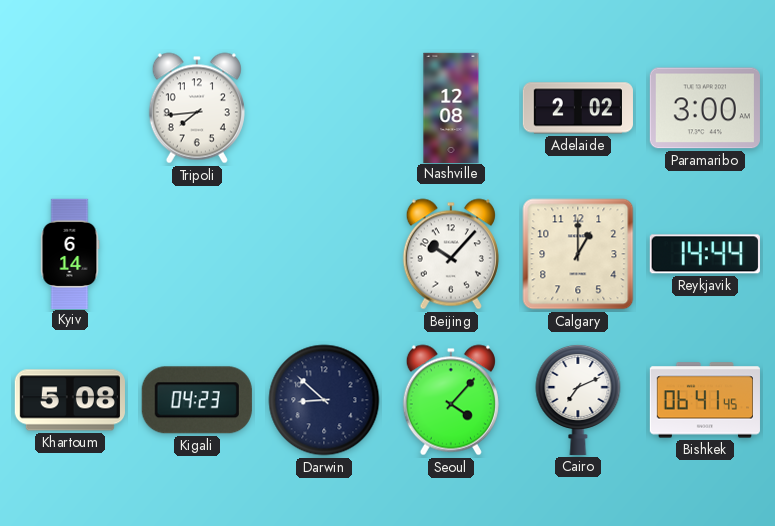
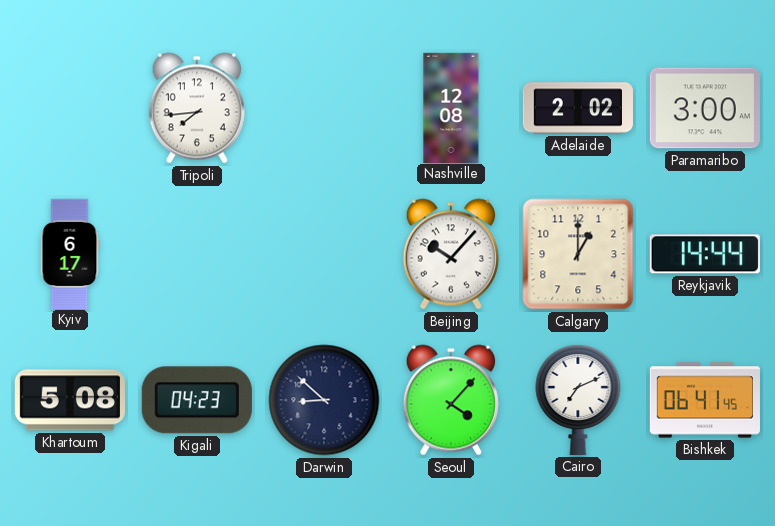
Kyiv: 6:14 -> 6:17 (70, 253)
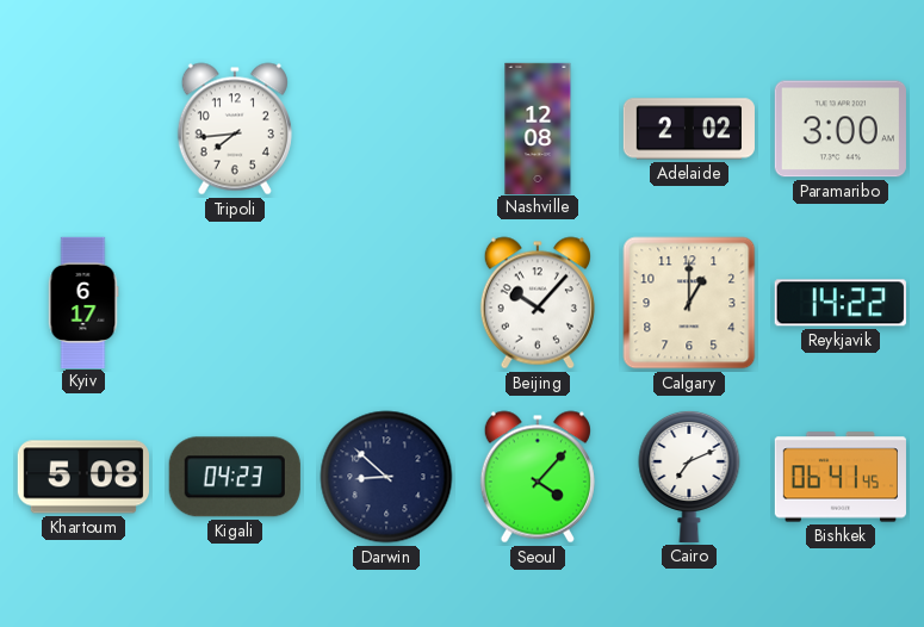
Reykjavik: 14:44 -> 14:22 (841, 303)
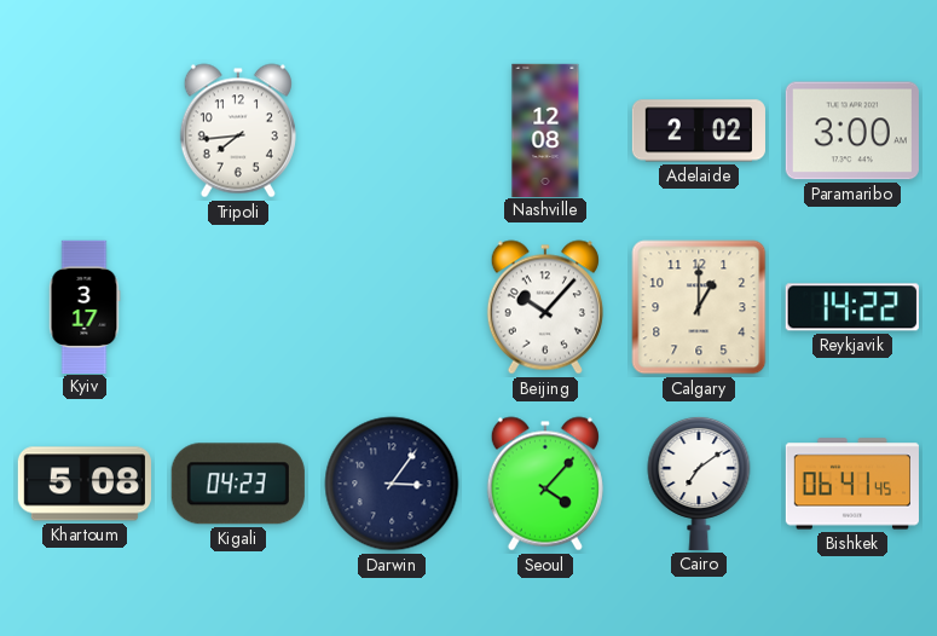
Kyiv: 6:17 -> 3:17 (85, 306)
Darwin: 8:52 -> 3:06 (392, 484)
Cairo: 7:11 -> 7:09 (699, 482)
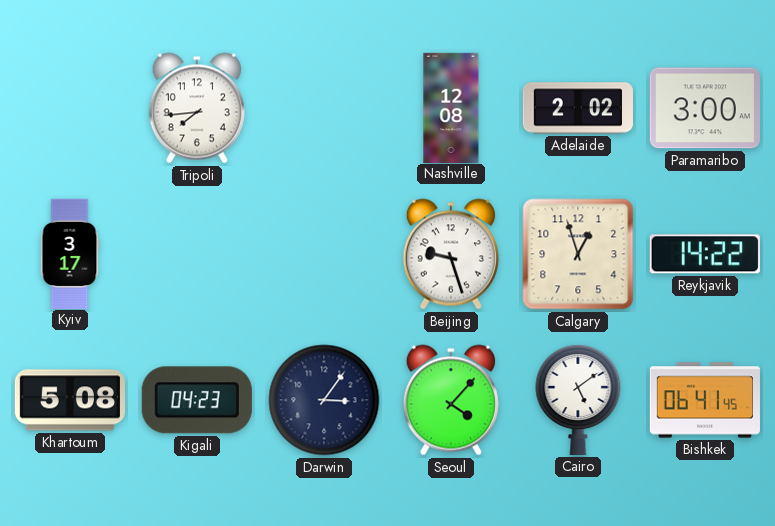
Beijing: 10:07 -> 9:27 (451, 254)
Calgary: 1:00 -> 12:57 (578, 254)
Cairo: 7:09 -> 5:09 (578, 399)
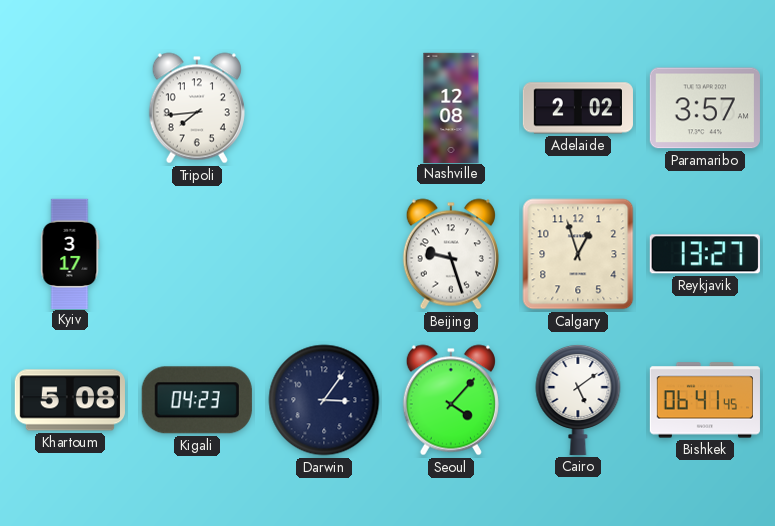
Paramaribo: 3:00 -> 3:57 (705, 108)
Reykjavik: 14:22 -> 13:27 (705, 254)
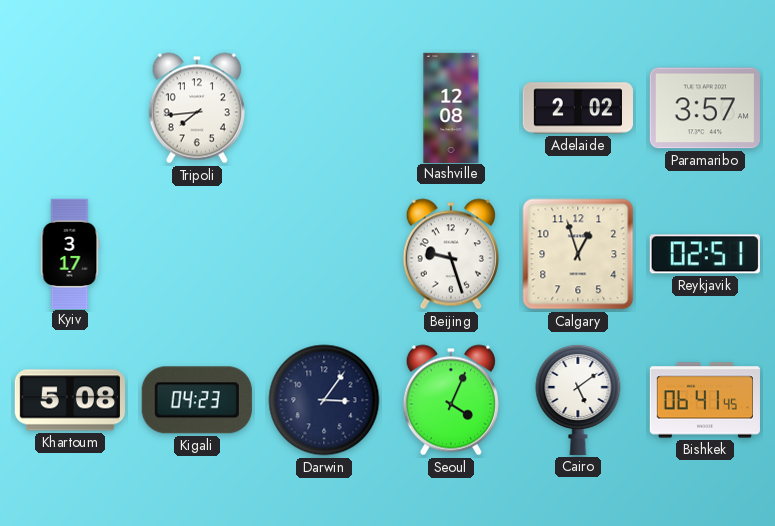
Reykjavik: 13:27 -> 02:51 (705, 254)
Seoul: 4:07 -> 4:04 (451, 400)
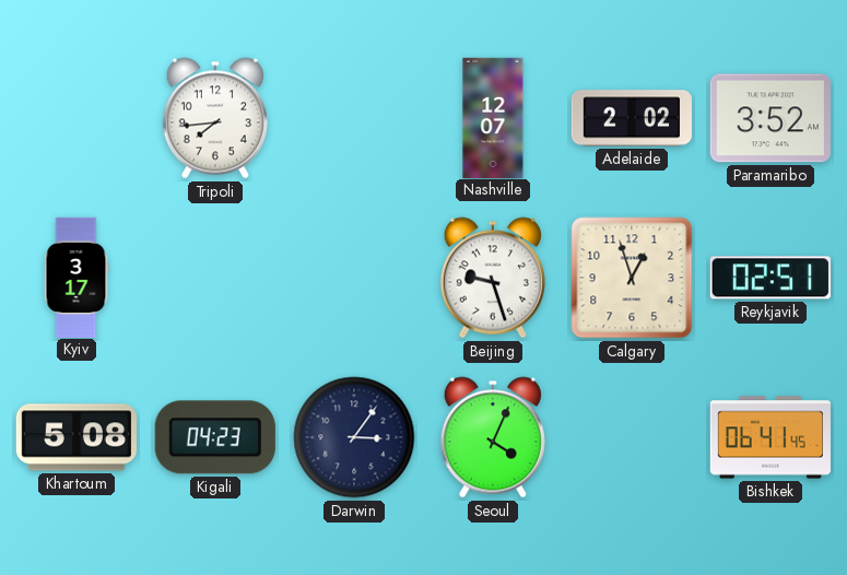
Nashville: 12:08 -> 12:07 (493, 117)
Paramaribo: 3:57 -> 3:52 (770, 118)
Cairo: 5:09 -> none (578, 399)
